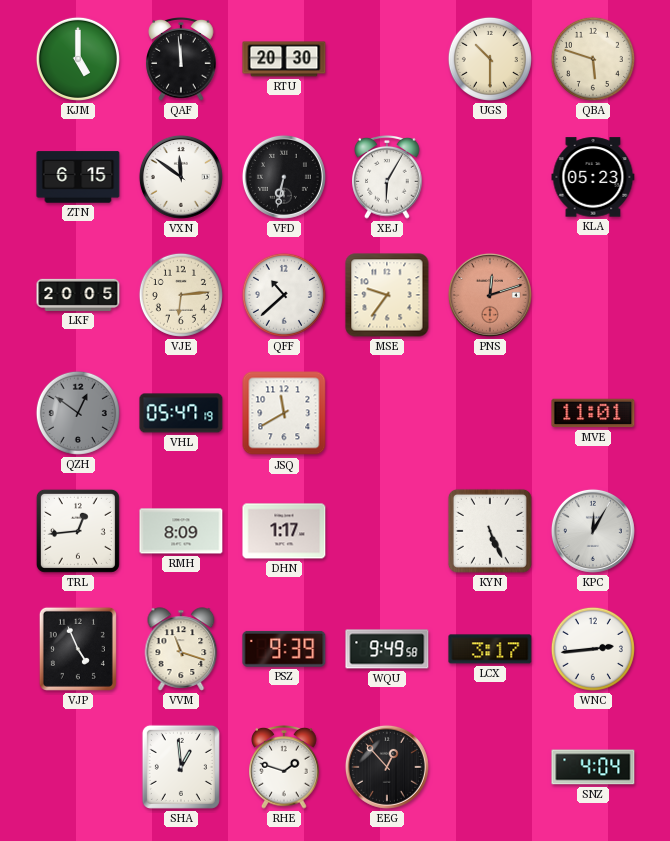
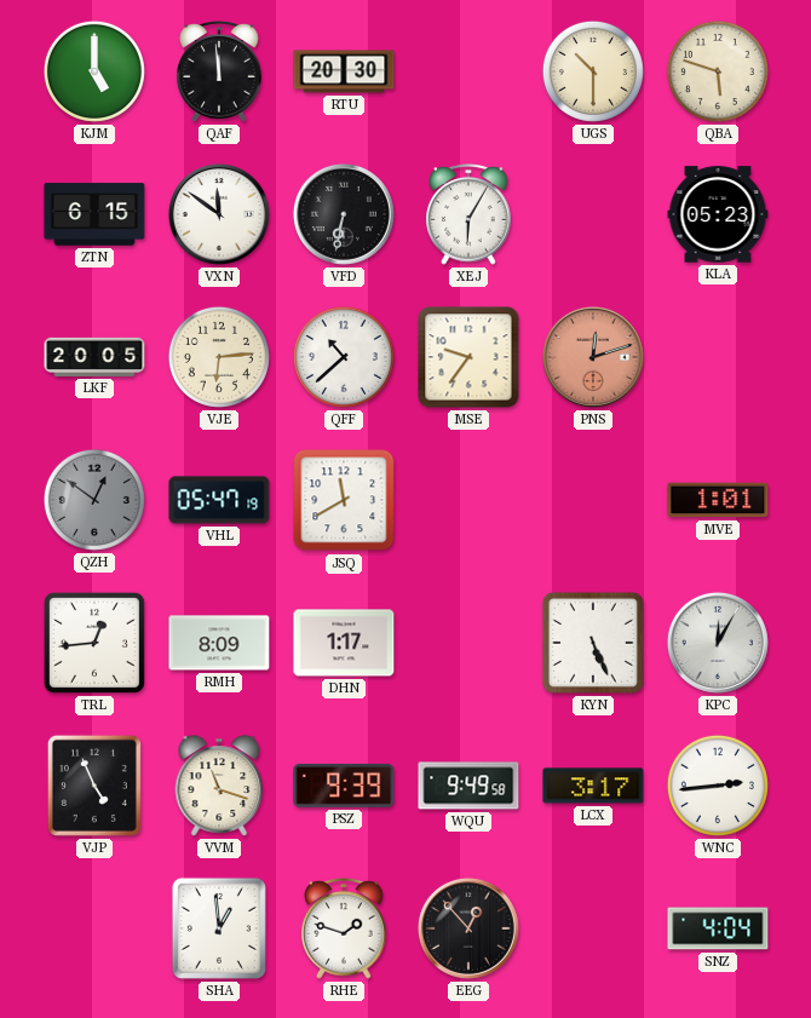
MVE: 11:01 -> 1:01 (718, 500)
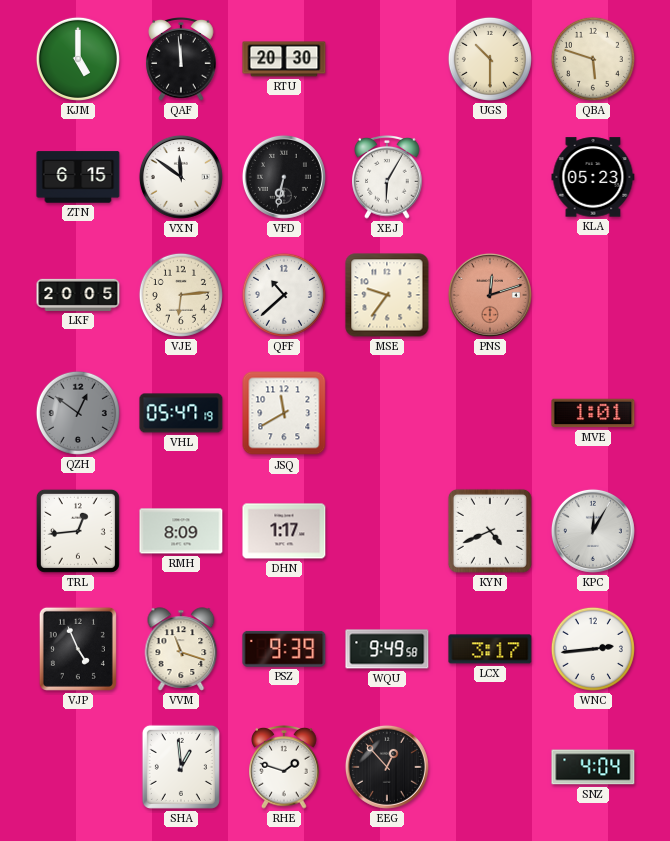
KYN: 5:26 -> 4:41 (490, 531)
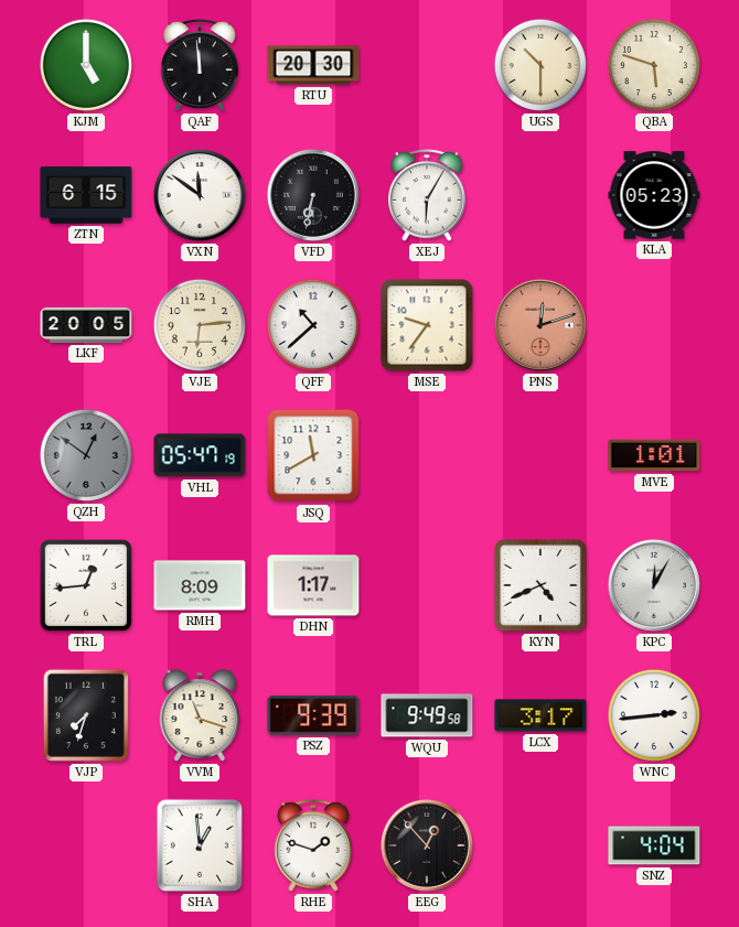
VJP: 4:56 -> 7:33 (86, 715)
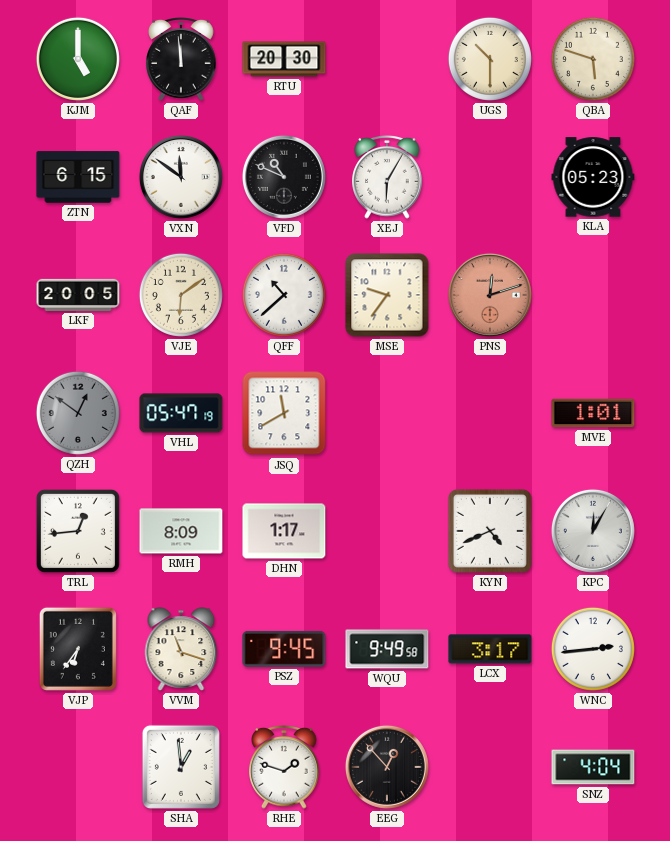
VFD: 6:32 -> 10:49 (284, 177)
VJE: 6:14 -> 6:09 (181, 295)
VJP: 7:33 -> 6:36 (78, 649)
PSZ: 9:39 -> 9:45 (284, 649)
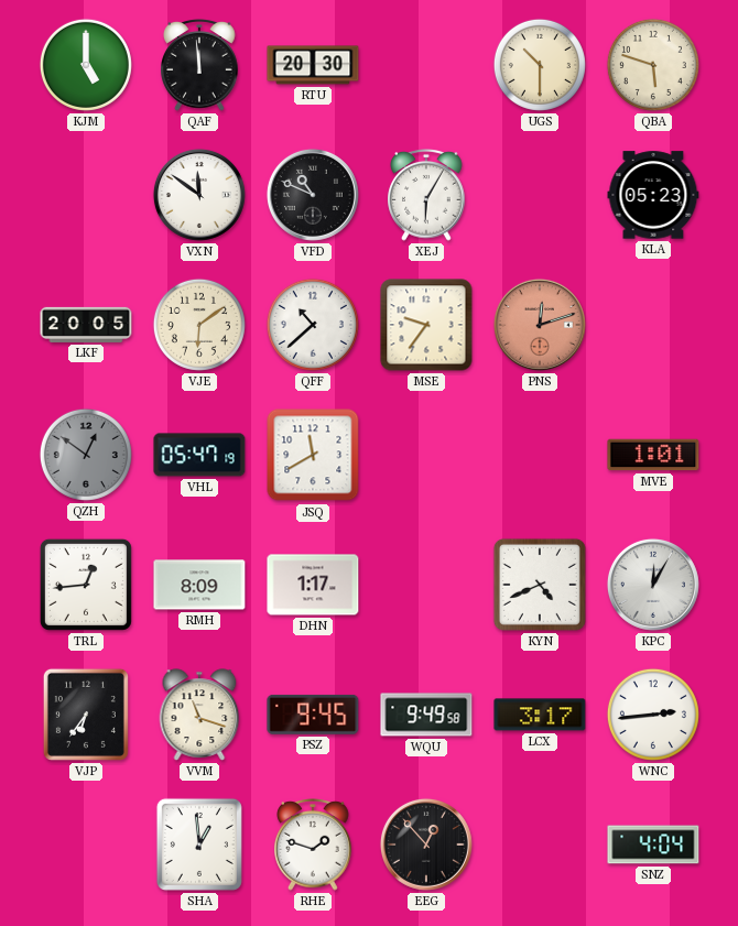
ZTN: 6:15 -> none (78, 177)
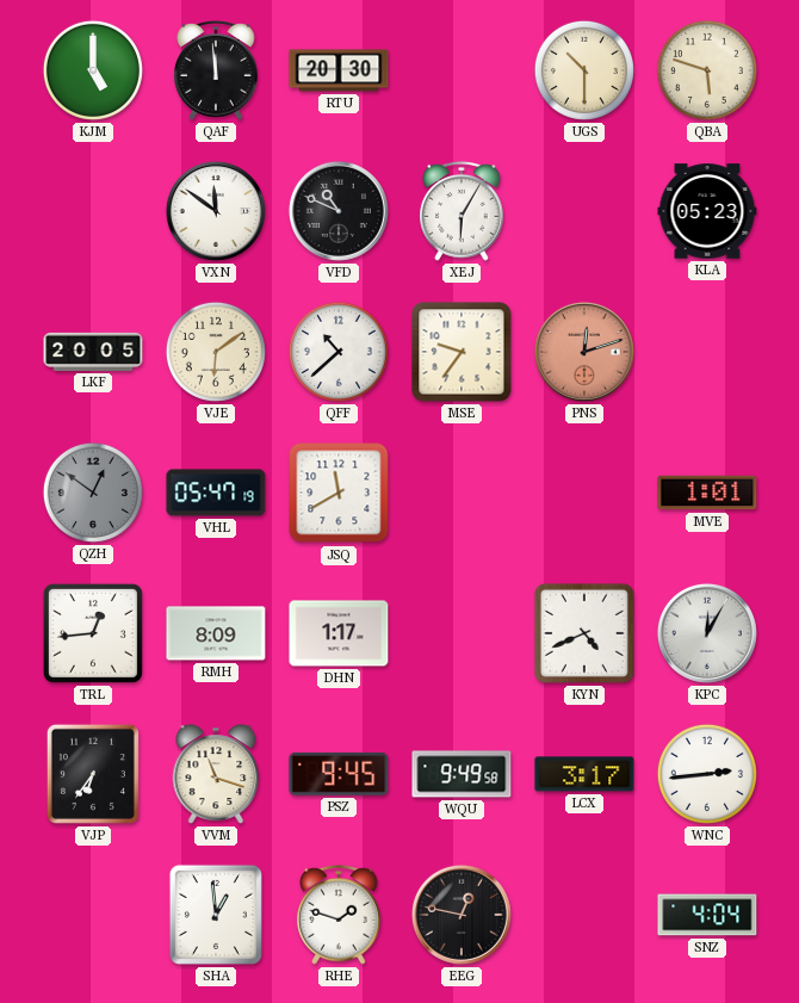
EEG: 12:53 -> 12:47 (462, 915)
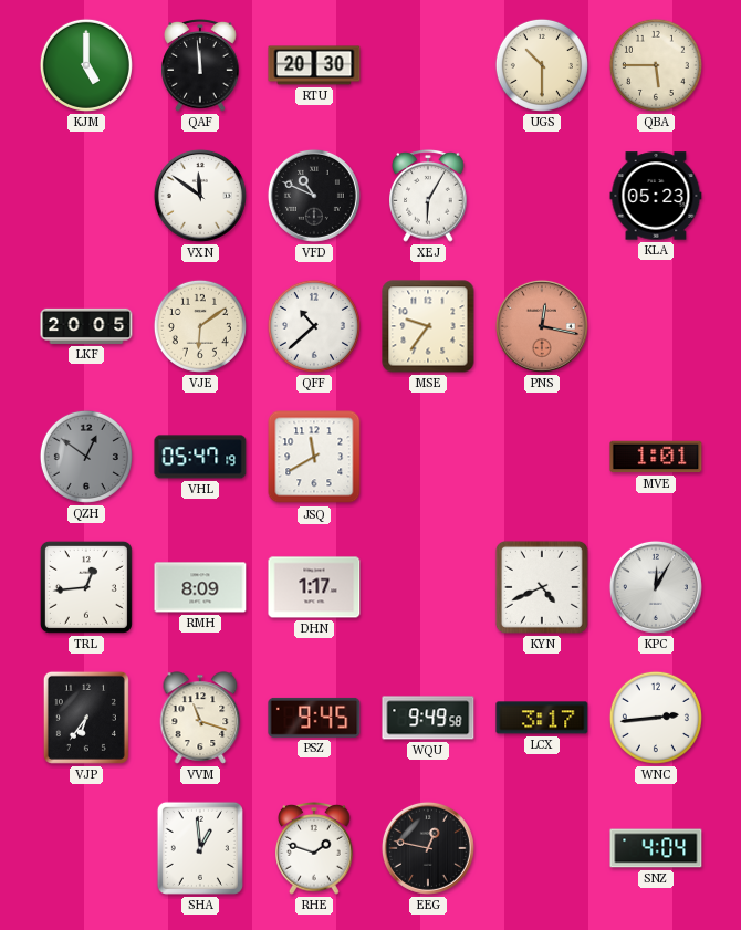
QBA: 5:48 -> 5:45 (656, 65)
PNS: 12:12 -> 12:17 (542, 326)
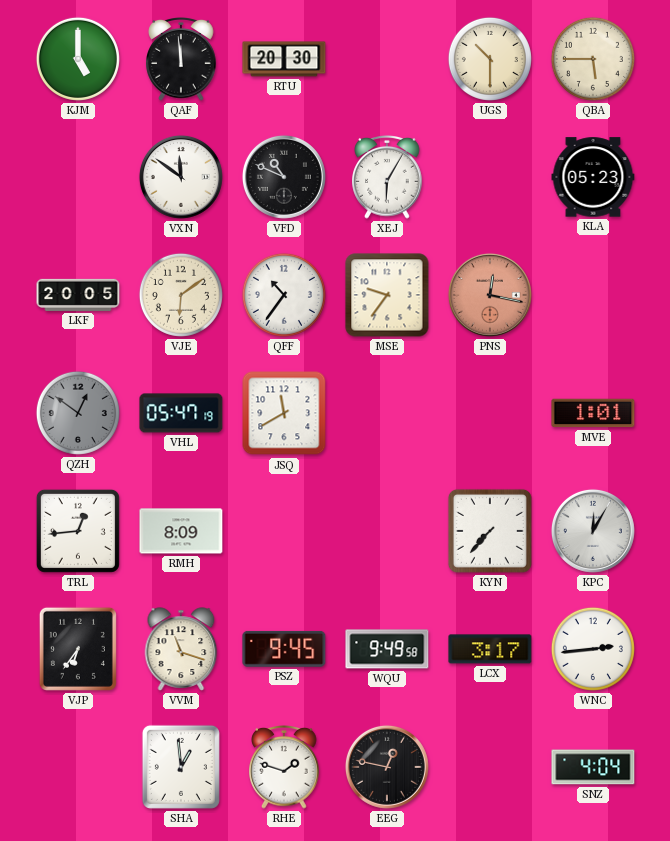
QFF: 10:38 -> 10:36 (284, 295)
DHN: 1:17 -> none (314, 587)
KYN: 4:41 -> 7:37 (490, 531)
